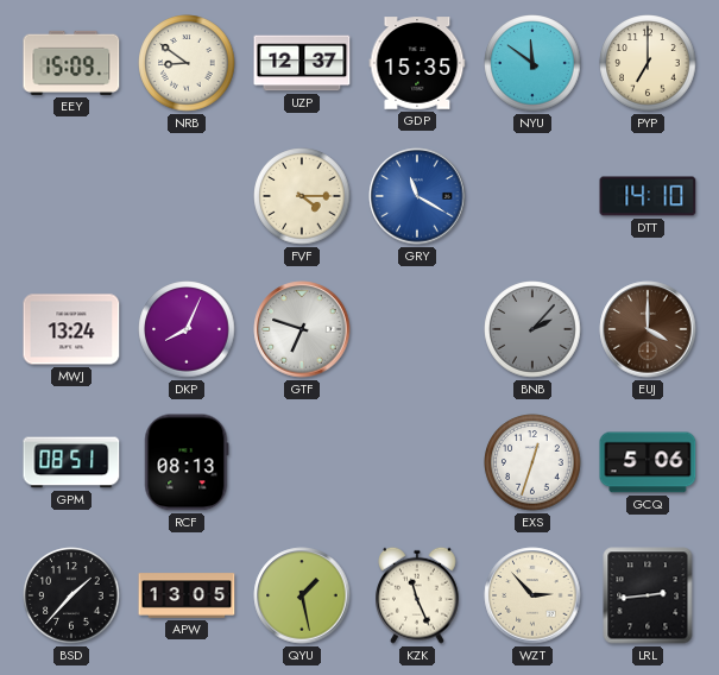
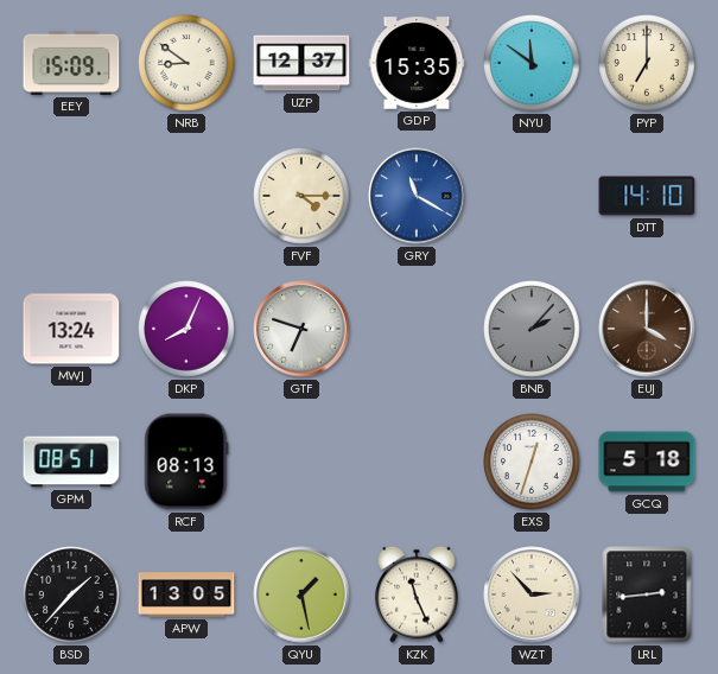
GCQ: 5:06 -> 5:18 (647, 462)
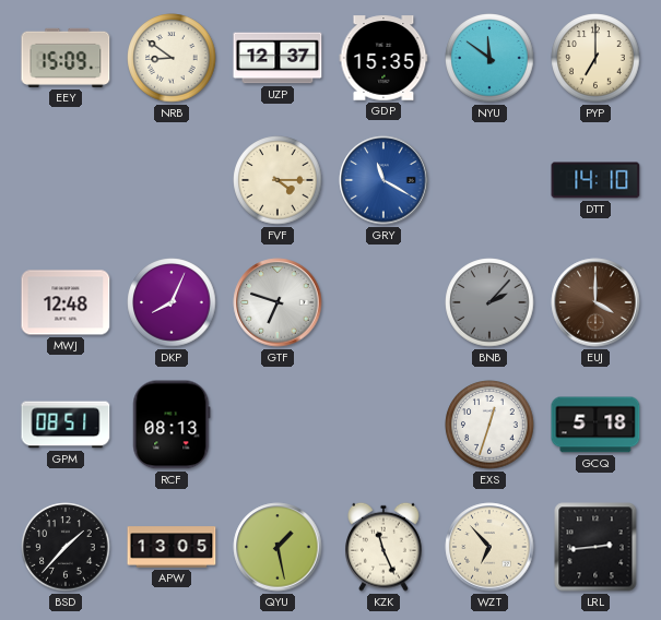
MWJ: 13:24 -> 12:48 (66, 302)
WZT: 2:53 -> 6:53 (489, 547)
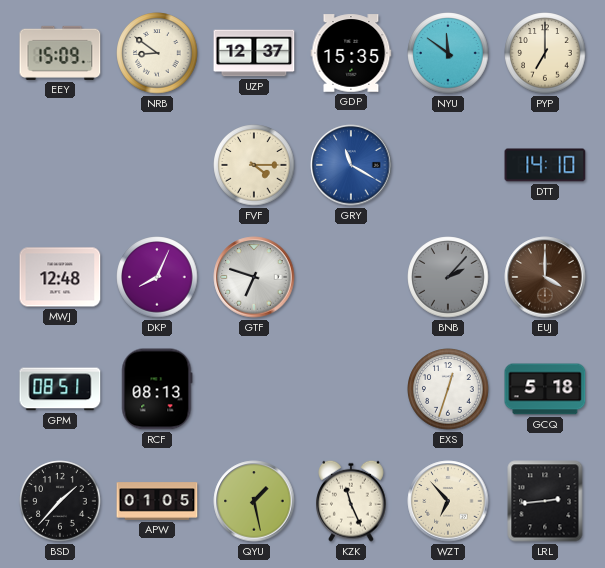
APW: 13:05 -> 01:05 (157, 501)
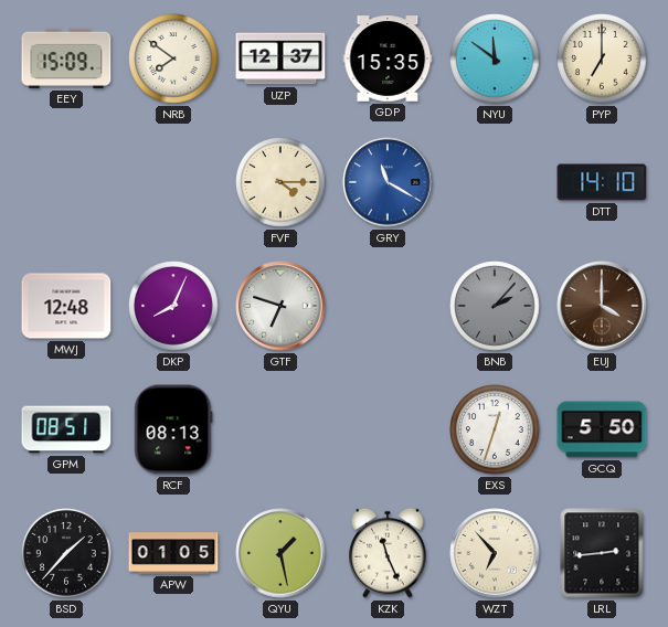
NRB: 8:51 -> 7:51 (173, 59)
GCQ: 5:18 -> 5:50 (602, 429)
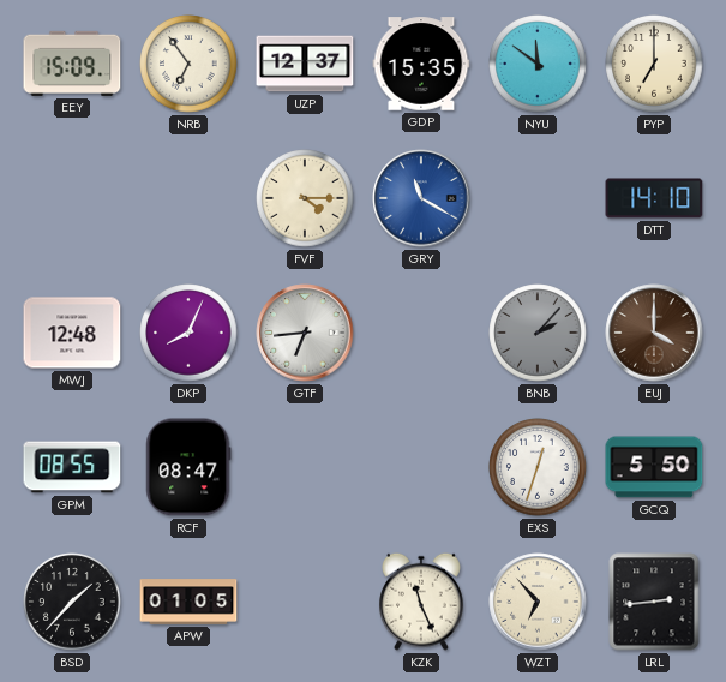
NRB: 7:51 -> 6:54 (188, 64)
GTF: 6:48 -> 6:44 (305, 333)
GPM: 08:51 -> 08:55 (72, 467)
RCF: 08:13 -> 08:47 (188, 467)
QYU: 1:28 -> none (280, 553)
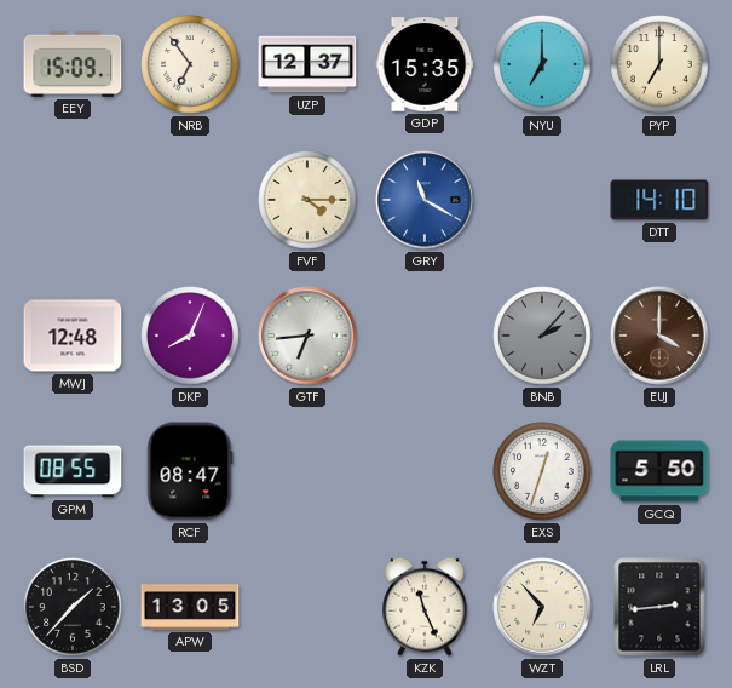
NYU: 11:51 -> 7:00 (542, 64)
APW: 01:05 -> 13:05 (190, 607)
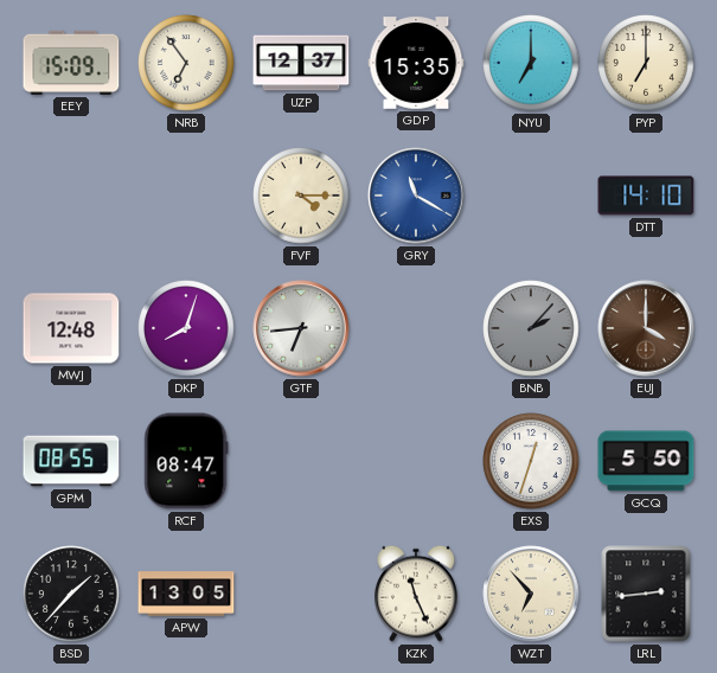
DKP: 8:04 -> 8:03 (186, 328)
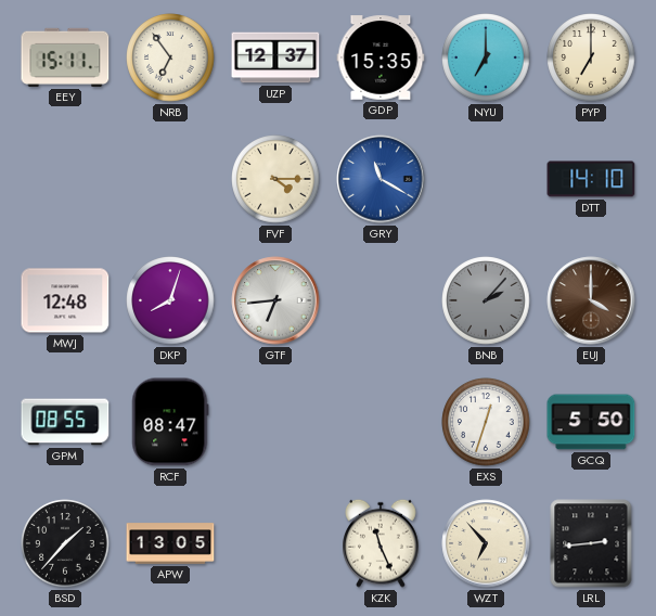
EEY: 15:09 -> 15:11 (65, 57)
